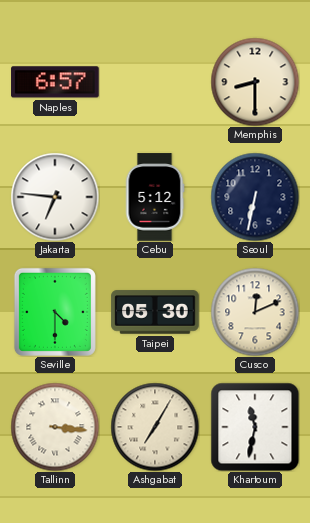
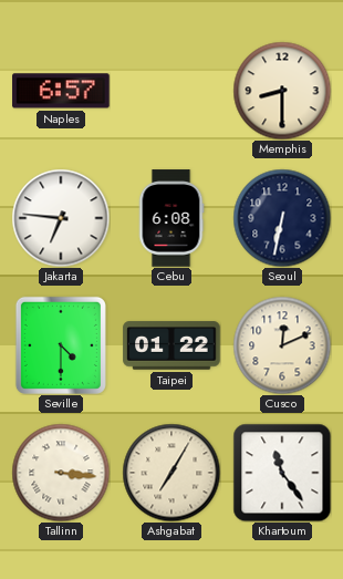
Cebu: 5:12 -> 6:08 (171, 218)
Taipei: 05:30 -> 01:22 (171, 345)
Khartoum: 11:32 -> 11:24 (282, 473)
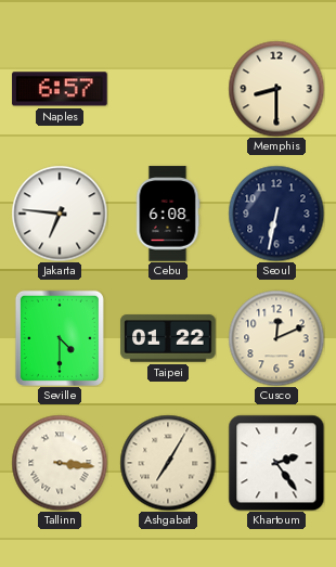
Khartoum: 11:24 -> 2:24 (276, 463)
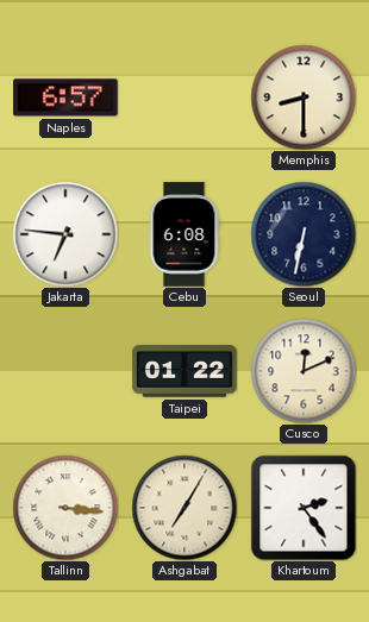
Seville: 4:30 -> none (60, 338)
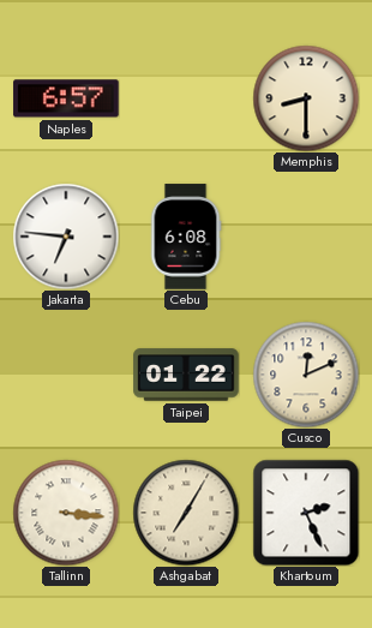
Seoul: 6:32 -> none (304, 234)
Khartoum: 2:24 -> 2:26 (306, 513)
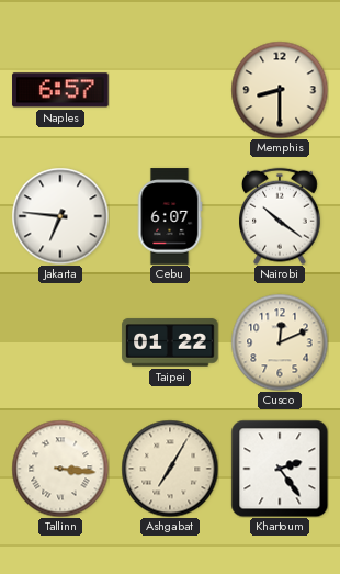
Cebu: 6:08 -> 6:07 (170, 216)
Nairobi: none -> 10:21 (281, 216)
Khartoum: 2:26 -> 2:24 (280, 469)
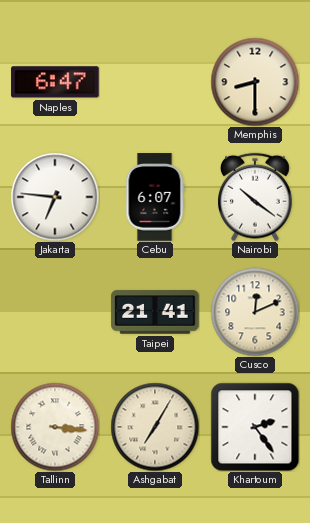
Naples: 6:57 -> 6:47 (55, 82)
Taipei: 01:22 -> 21:41 (155, 312)
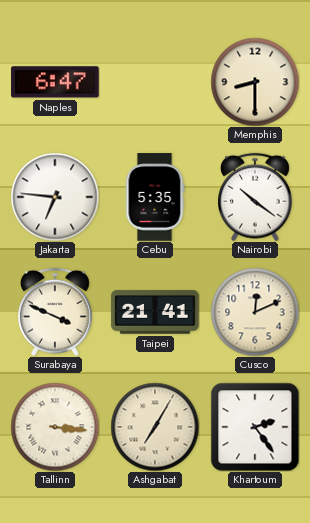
Cebu: 6:07 -> 5:35 (155, 197)
Surabaya: none -> 3:49 (56, 312)
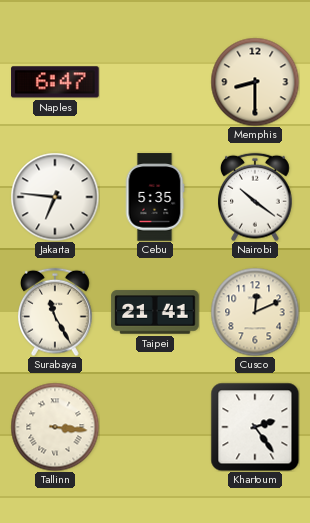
Surabaya: 3:49 -> 11:25 (56, 312)
Ashgabat: 7:05 -> none (155, 427)
